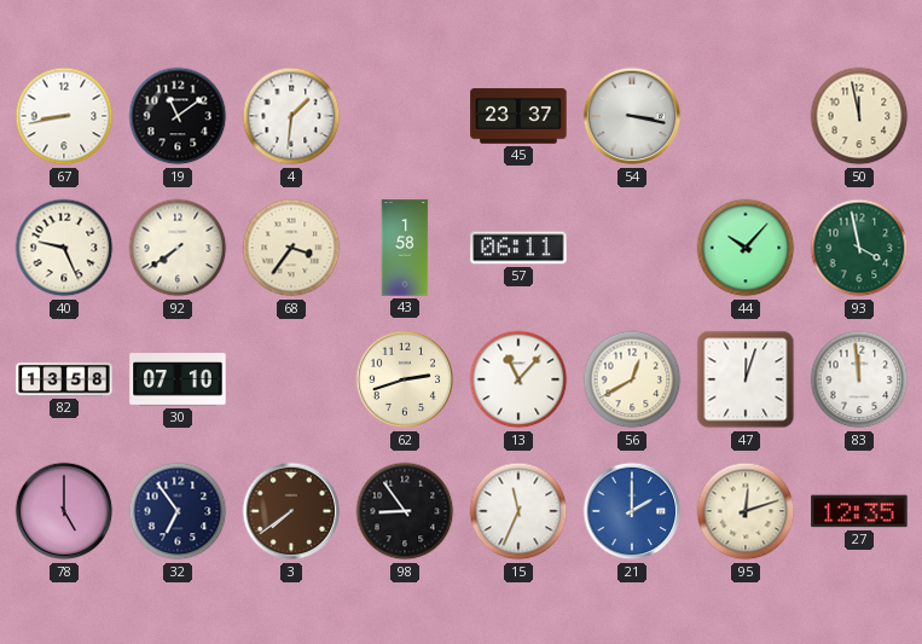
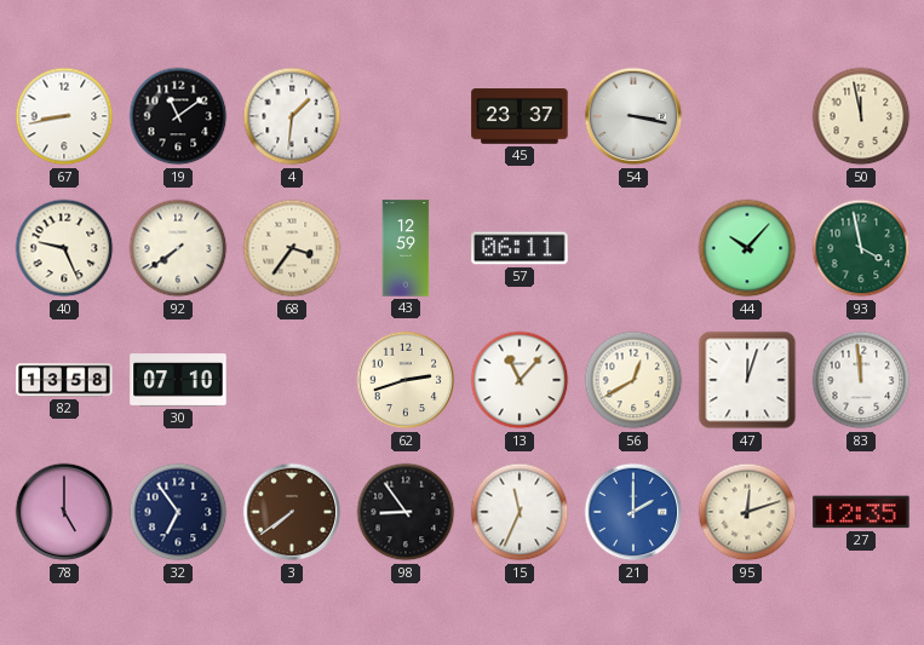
43: 1:58 -> 12:59 (406, 248)
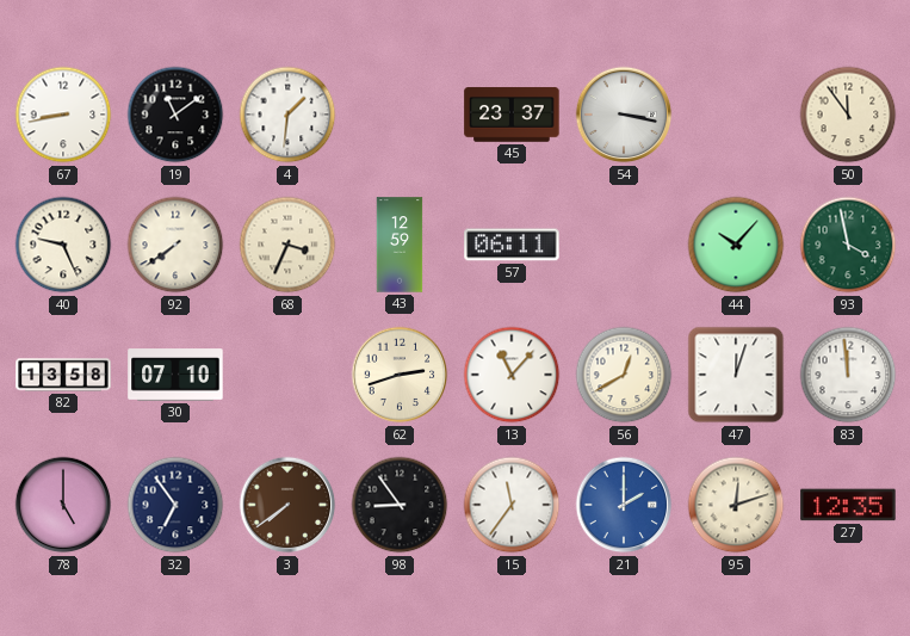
50: 11:58 -> 11:54 (848, 115)
68: 3:36 -> 3:34 (287, 245)
15: 11:34 -> 11:36 (512, 505)
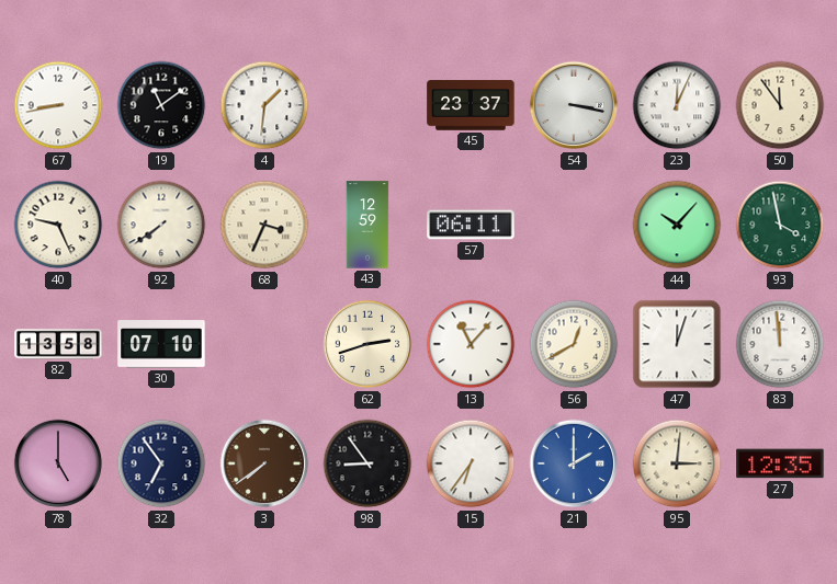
23: none -> 12:04 (677, 105)
15: 11:36 -> 6:36 (471, 463)
95: 12:12 -> 3:01 (677, 463)
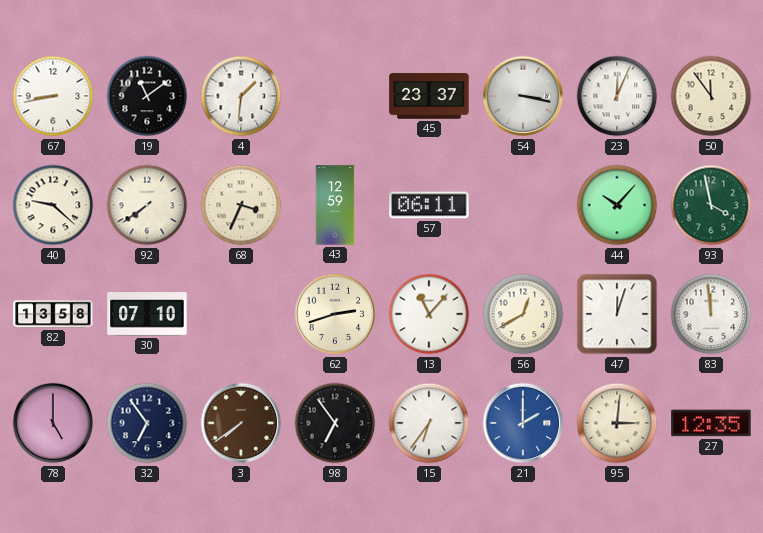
40: 9:26 -> 9:22 (53, 205)
98: 8:54 -> 6:54 (335, 423)
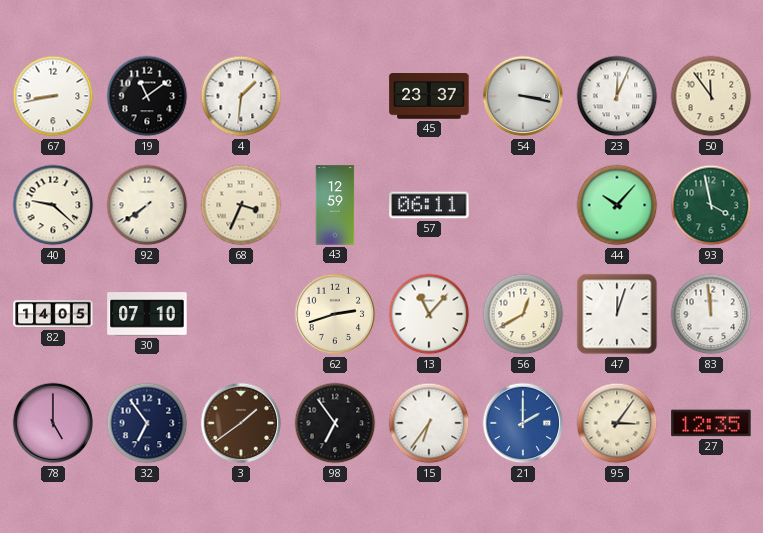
82: 13:58 -> 14:05 (53, 314)
3: 7:39 -> 1:39 (241, 423)
95: 3:01 -> 3:06 (617, 423)
